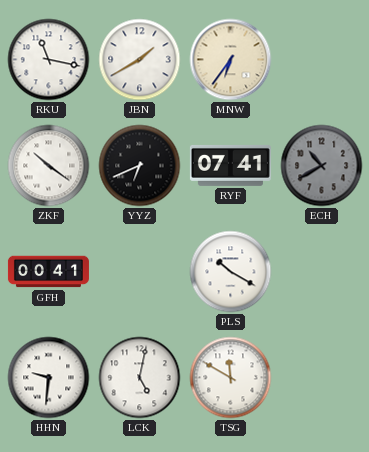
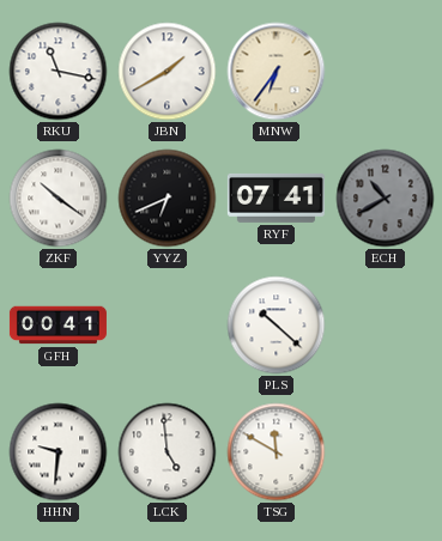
PLS: 10:20 -> 10:22 (277, 326)
LCK: 5:02 -> 4:59 (168, 452)
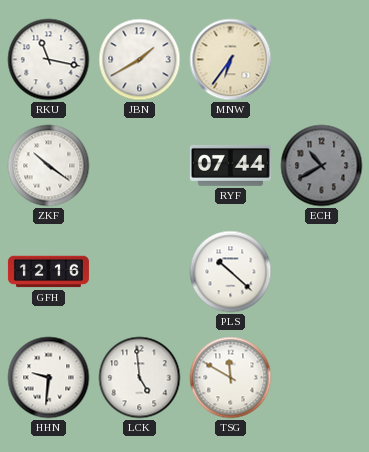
YYZ: 6:41 -> none (168, 199)
RYF: 07:41 -> 07:44 (230, 166)
GFH: 00:41 -> 12:16 (48, 272)
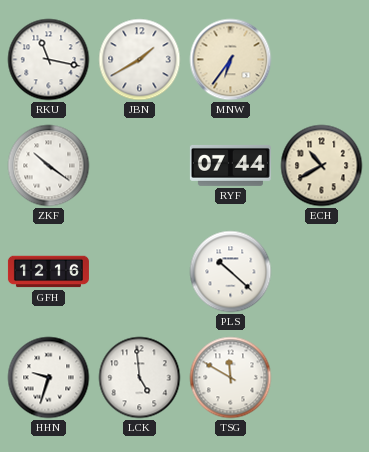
ECH dial: grey -> cream (322, 166)
HHN: 9:31 -> 9:33 (49, 378)
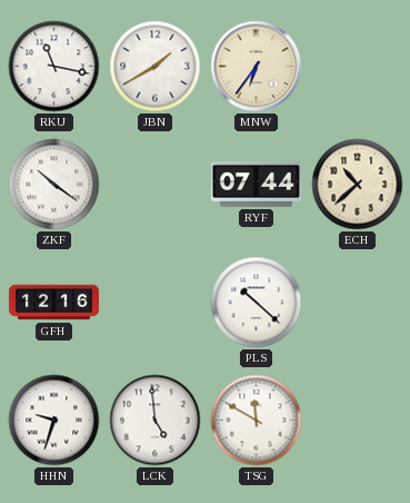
ECH: 10:40 -> 10:38 (358, 185)
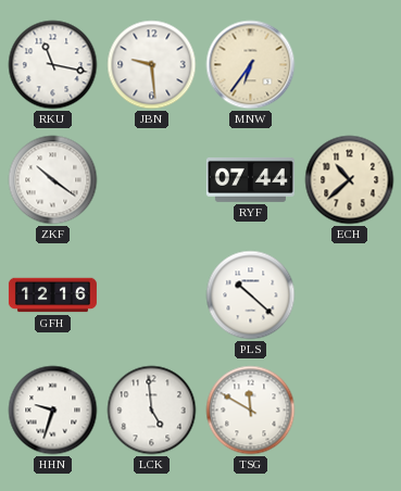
JBN: 1:40 -> 9:29 (152, 65)
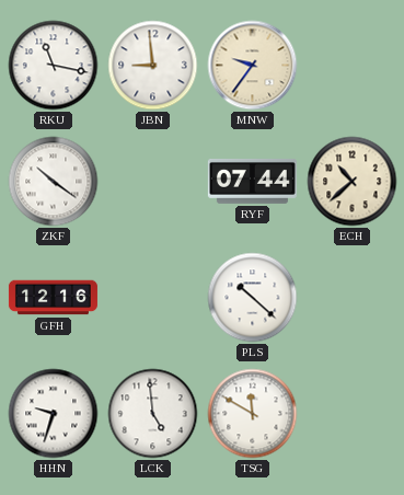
JBN: 9:29 -> 8:59 (153, 66)
MNW: 6:36 -> 9:36 (253, 66)
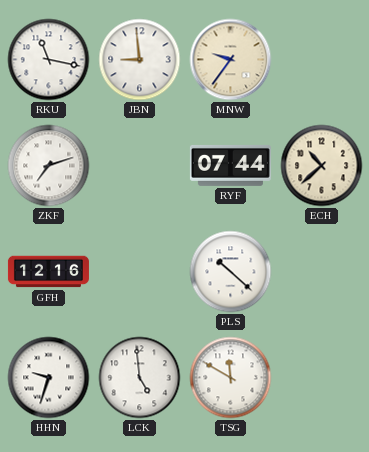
ZKF: 10:21 -> 7:12 (49, 166)
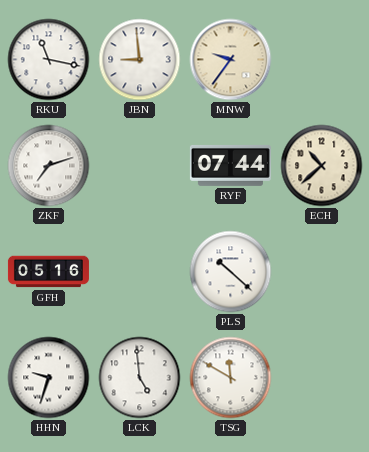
GFH: 12:16 -> 05:16 (48, 272)
